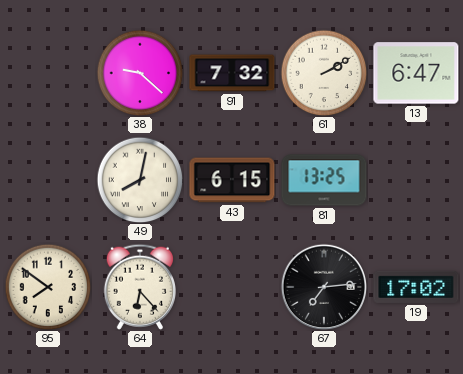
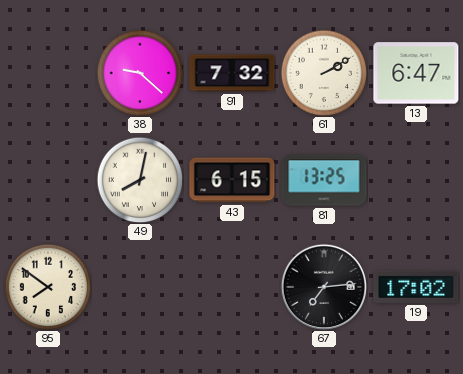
64: 6:23 -> none (139, 287)
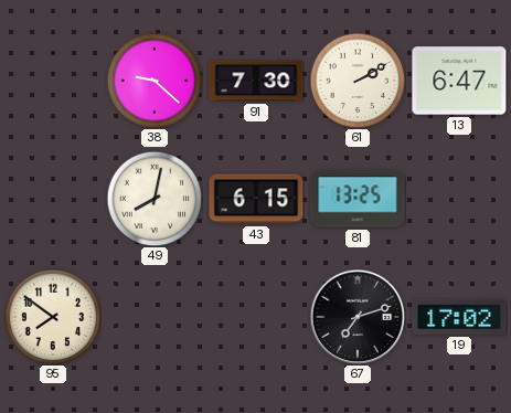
91: 7:32 -> 7:30 (256, 81)
67: 7:14 -> 7:12 (358, 317)
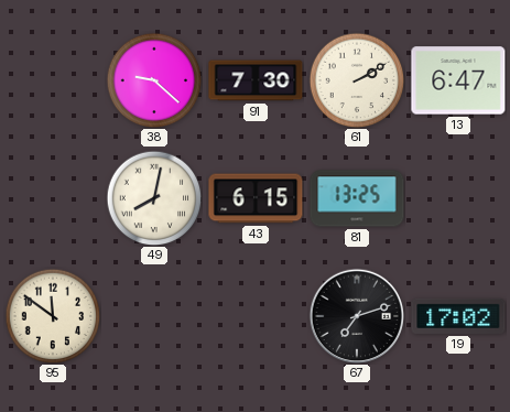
95: 7:51 -> 11:51 (53, 316)
